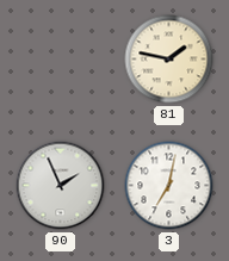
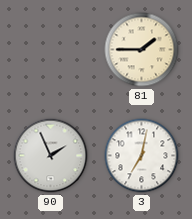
81: 1:47 -> 1:45 (142, 50)
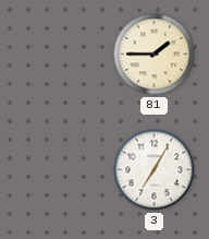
90: 1:56 -> none (51, 156)
3: 7:02 -> 7:05 (155, 170)
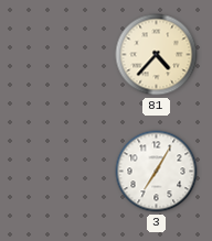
81: 1:45 -> 4:37 (157, 55)
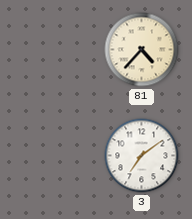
3: 7:05 -> 7:09 (142, 156)
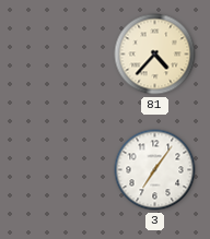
3: 7:09 -> 7:06 (155, 170)
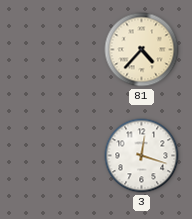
3: 7:06 -> 12:18 (142, 156)
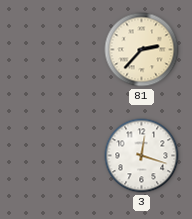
81: 4:37 -> 2:37 (142, 50)
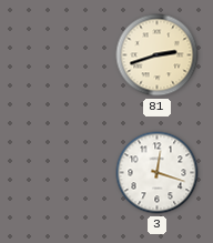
81: 2:37 -> 2:42 (158, 55)
